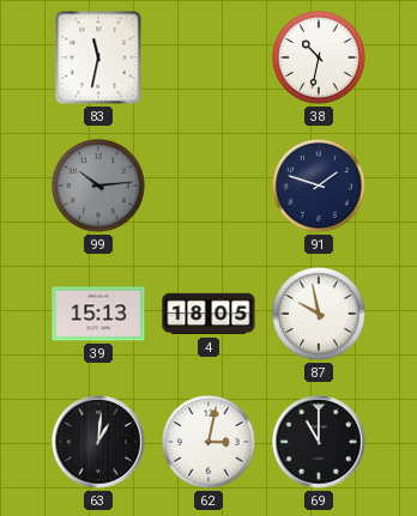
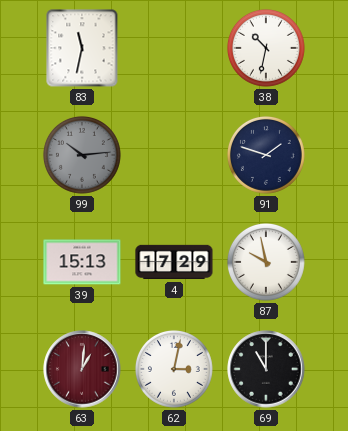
4: 18:05 -> 17:29 (174, 262)
63 dial: black -> burgundy (82, 369)
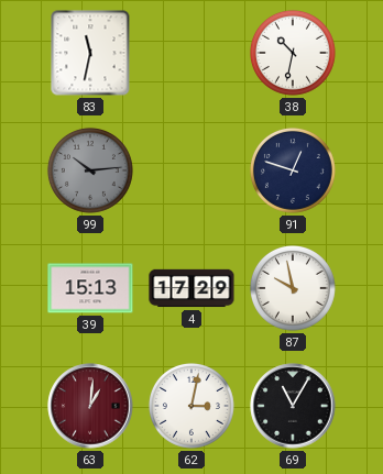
91: 1:48 -> 12:48 (293, 170)
69: 11:00 -> 11:05 (293, 406)
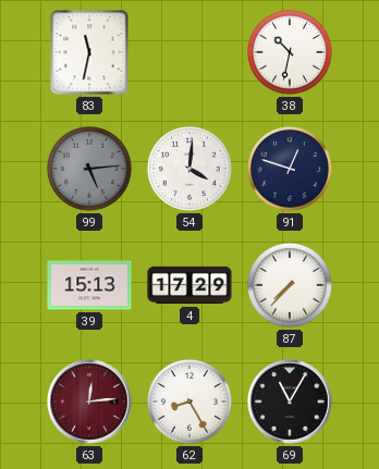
99: 10:14 -> 5:14 (89, 169)
54: none -> 4:01 (189, 169)
87: 9:58 -> 7:37 (290, 285)
63: 1:01 -> 12:14 (89, 402)
62: 3:02 -> 8:25 (189, 402)
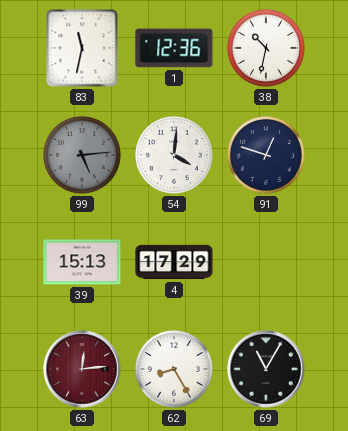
1: none -> 12:36 (174, 48)
87: 7:37 -> none (290, 285)
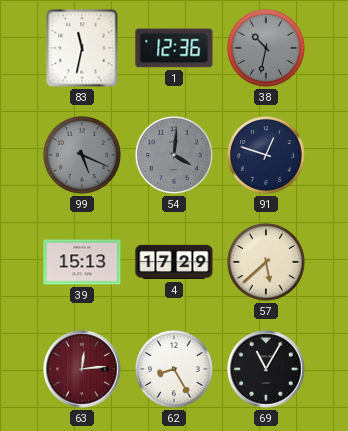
38 dial: white -> grey (266, 48)
99: 5:14 -> 5:19 (82, 155)
54 dial: white -> grey (174, 155)
57: none -> 5:38 (266, 262)
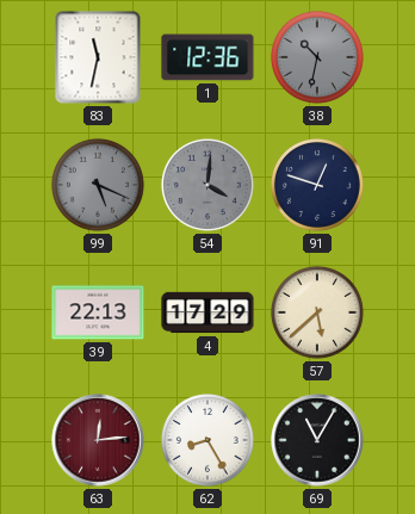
39: 15:13 -> 22:13 (98, 312)
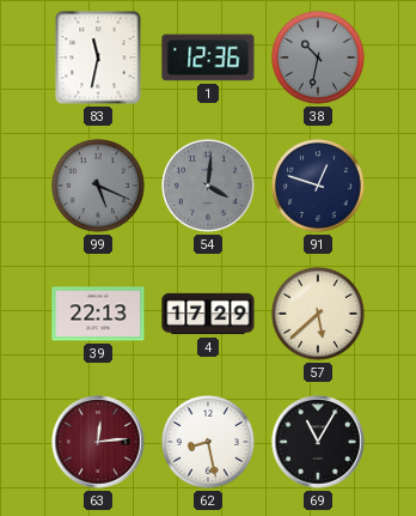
62: 8:25 -> 8:28 (208, 442)
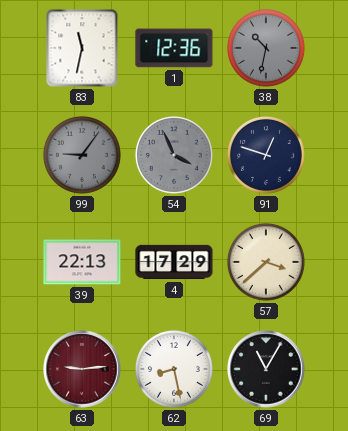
99: 5:19 -> 9:06 (82, 155)
54: 4:01 -> 3:56 (174, 155)
57: 5:38 -> 3:38 (266, 262)
63: 12:14 -> 9:14 (82, 369)
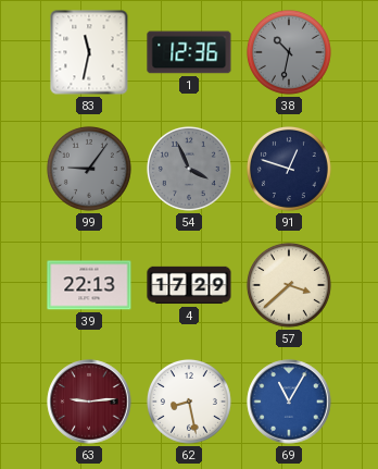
69 dial: black -> blue (289, 402)
